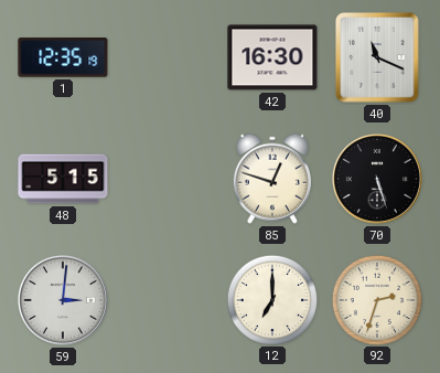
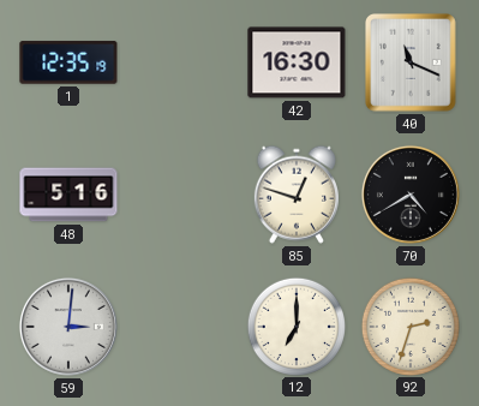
48: 5:15 -> 5:16 (68, 195)
70: 5:27 -> 4:40 (411, 195)
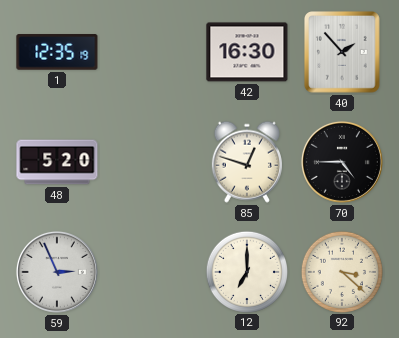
40: 11:19 -> 1:53 (343, 53)
48: 5:16 -> 5:20 (57, 162)
70: 4:40 -> 4:45 (342, 162)
59: 3:01 -> 2:56 (57, 272)
92: 2:33 -> 3:22 (341, 271)
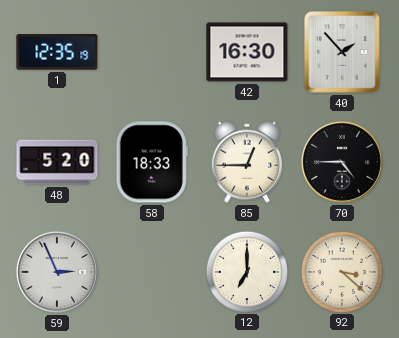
58: none -> 18:33 (152, 162)
85: 12:48 -> 12:45 (247, 162)
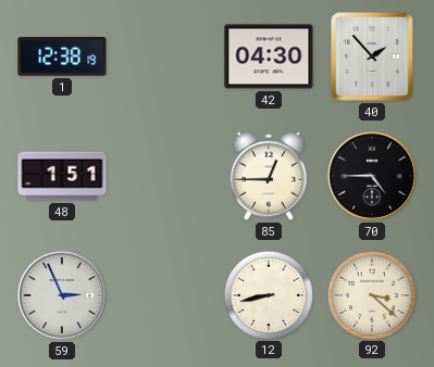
1: 12:35 -> 12:38 (62, 56)
42: 16:30 -> 04:30 (269, 56)
48: 5:20 -> 1:51 (62, 176)
58: 18:33 -> none (152, 162)
12: 7:00 -> 8:43 (268, 294)
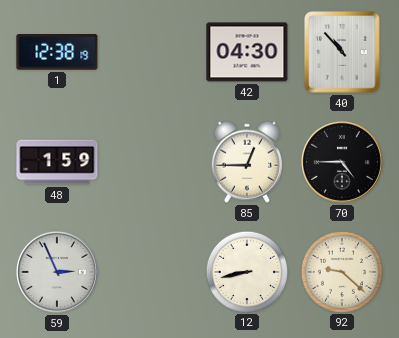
40: 1:53 -> 10:53 (343, 53)
48: 1:51 -> 1:59 (57, 162)
92: 3:22 -> 9:22 (341, 271)
